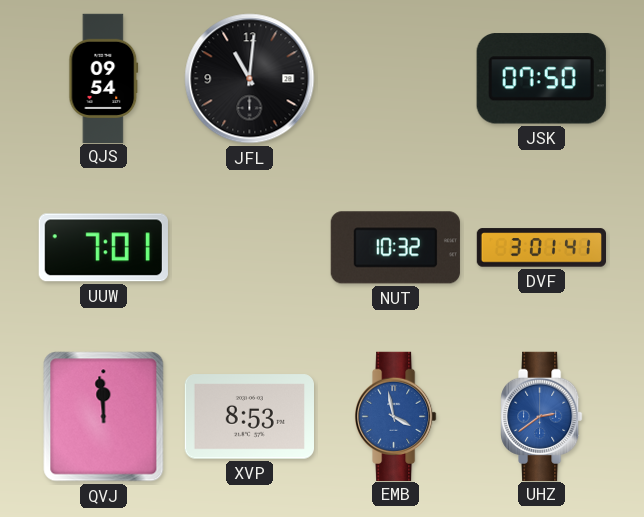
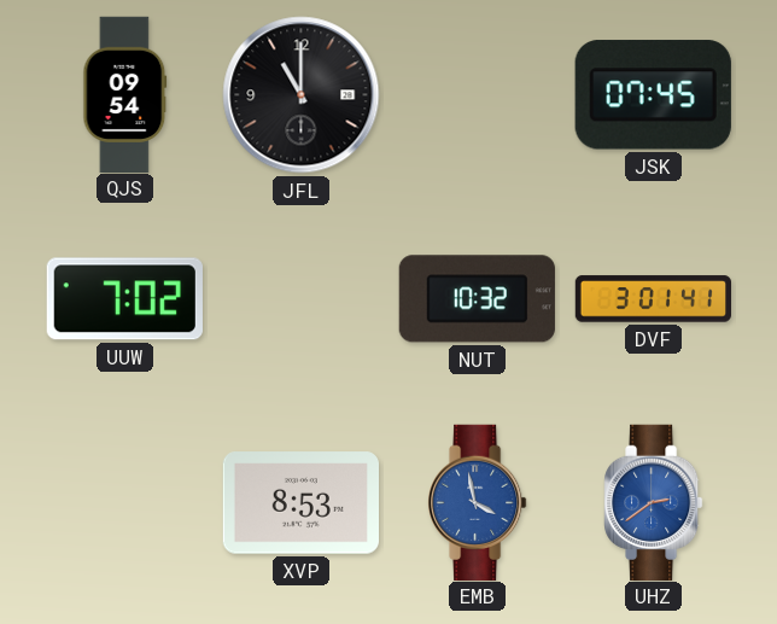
JFL: 11:01 -> 11:00 (302, 95)
JSK: 07:50 -> 07:45 (653, 95)
UUW: 7:01 -> 7:02 (124, 299)
QVJ: 11:59 -> none (104, 417)
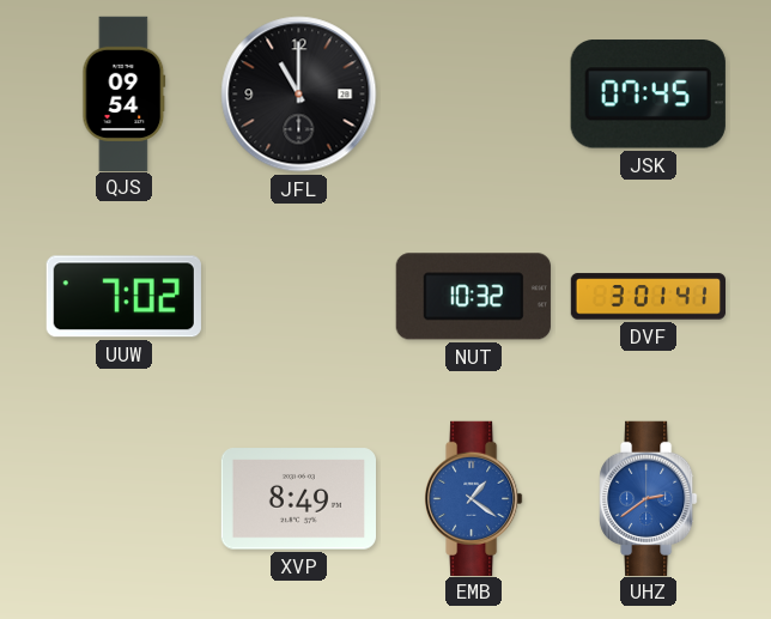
XVP: 8:53 -> 8:49 (298, 499)
EMB: 3:58 -> 1:21 (474, 498)
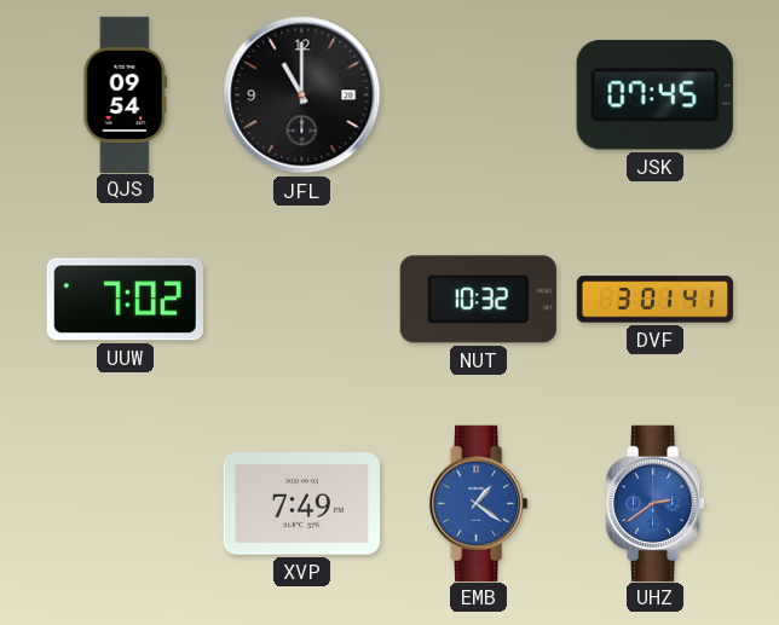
XVP: 8:49 -> 7:49 (301, 504)
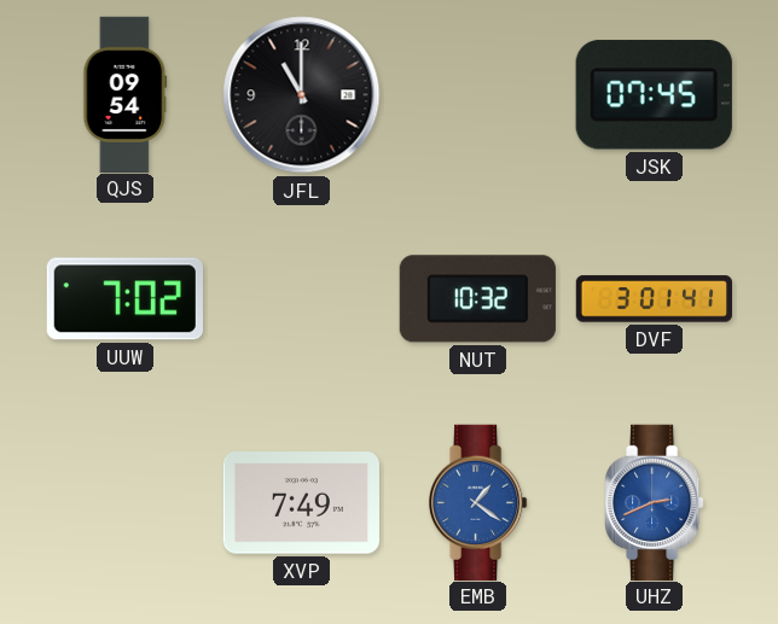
UHZ: 2:39 -> 2:41 (655, 502)
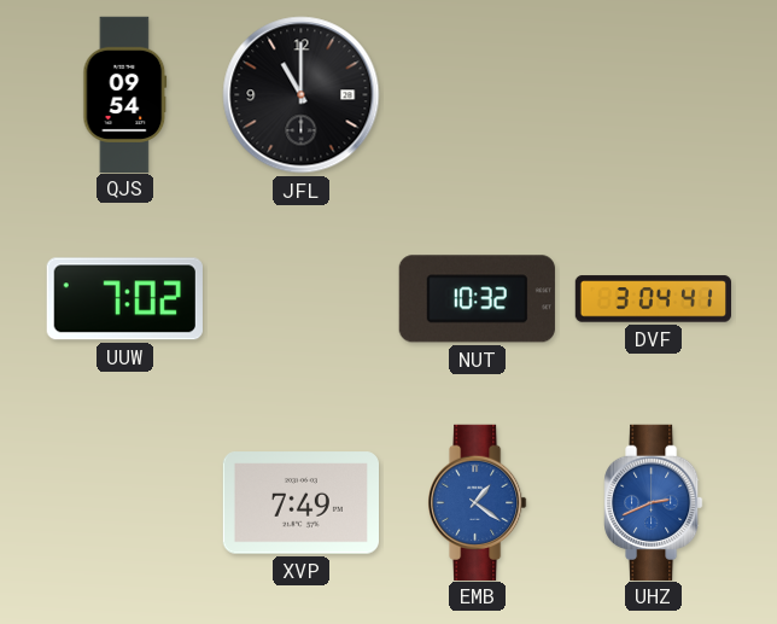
JSK: 07:45 -> none (654, 95)
DVF: 3:01 -> 3:04 (653, 299)
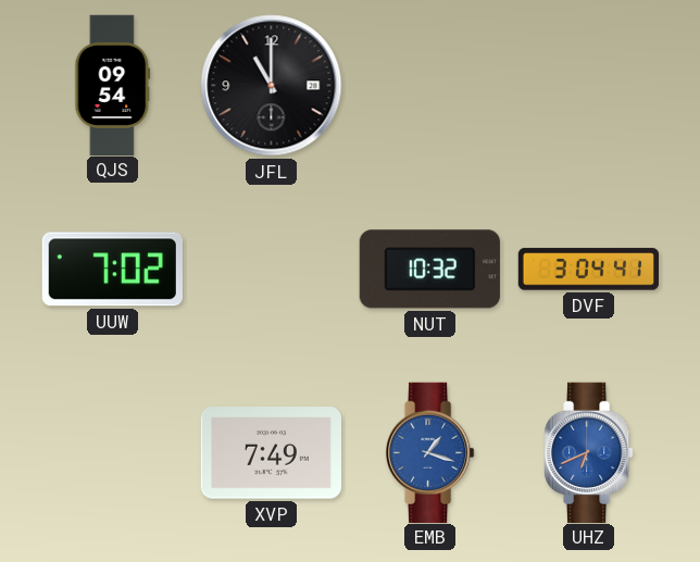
EMB: 1:21 -> 1:18 (430, 452)
UHZ: 2:41 -> 6:41 (589, 452)
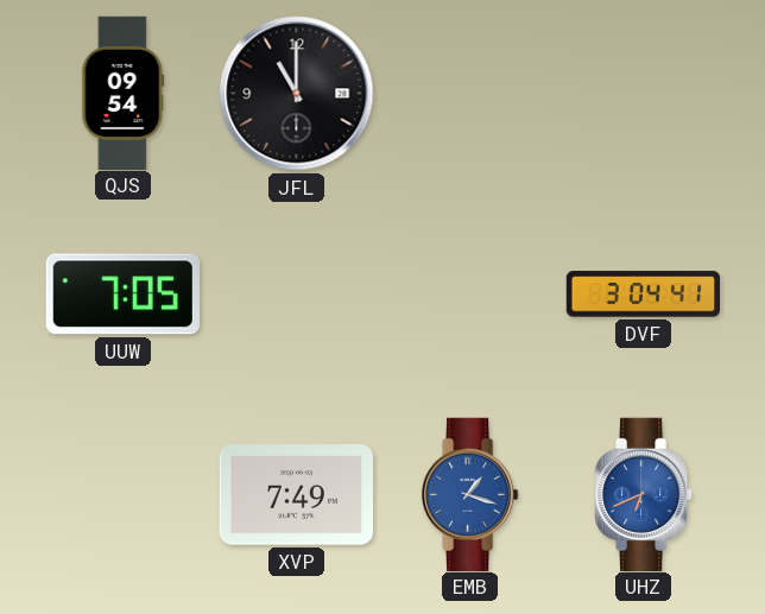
UUW: 7:02 -> 7:05 (122, 295)
NUT: 10:32 -> none (429, 270)
